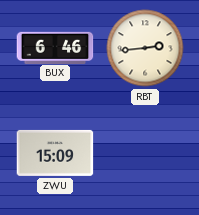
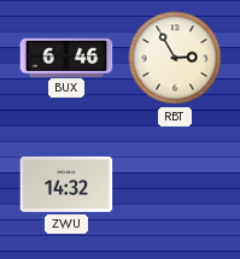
RBT: 2:44 -> 2:55 (175, 58)
ZWU: 15:09 -> 14:32 (66, 184)
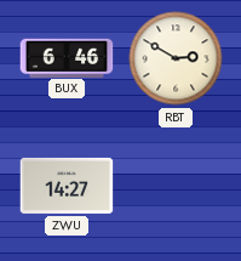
RBT: 2:55 -> 2:50 (176, 58)
ZWU: 14:32 -> 14:27 (67, 186)
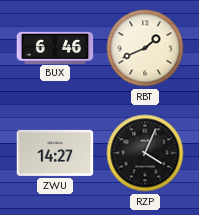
RBT: 2:50 -> 1:41 (145, 48)
RZP: none -> 4:04 (145, 153)
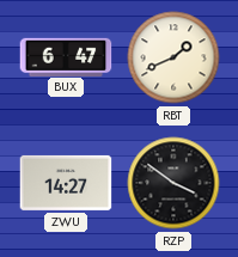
BUX: 6:46 -> 6:47 (66, 56)
RZP: 4:04 -> 3:51 (173, 183)
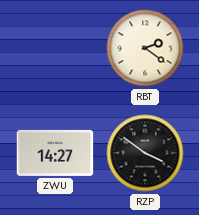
BUX: 6:47 -> none (66, 56)
RBT: 1:41 -> 2:21 (145, 48)
